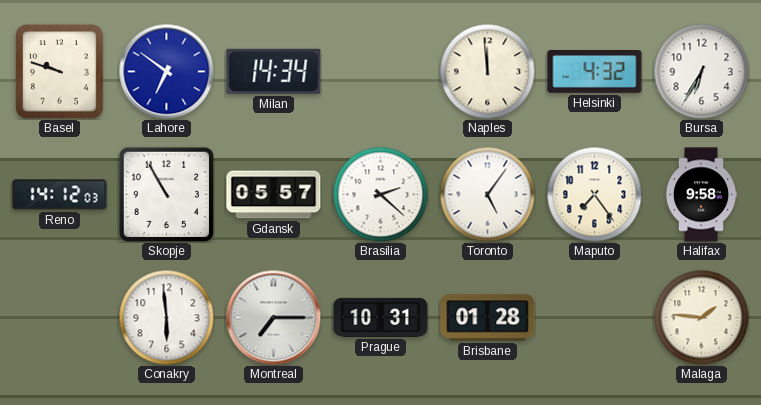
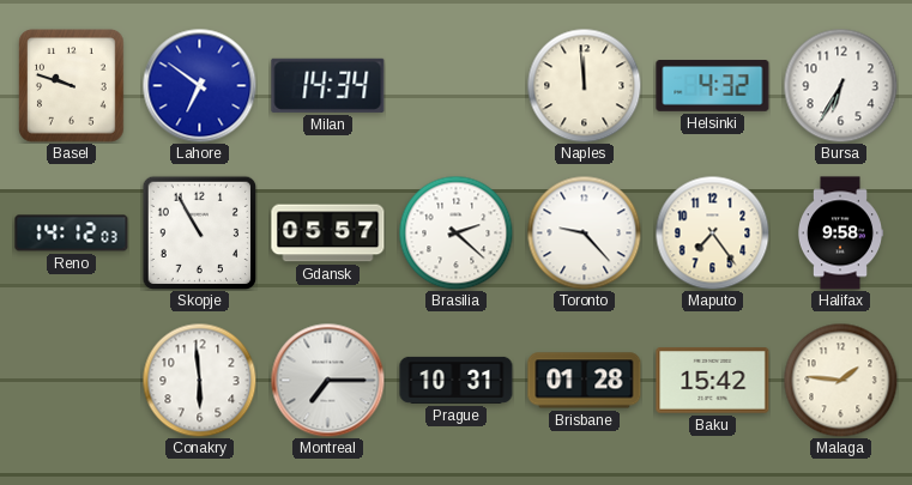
Toronto: 5:06 -> 9:23 (584, 232)
Baku: none -> 15:42 (713, 381)
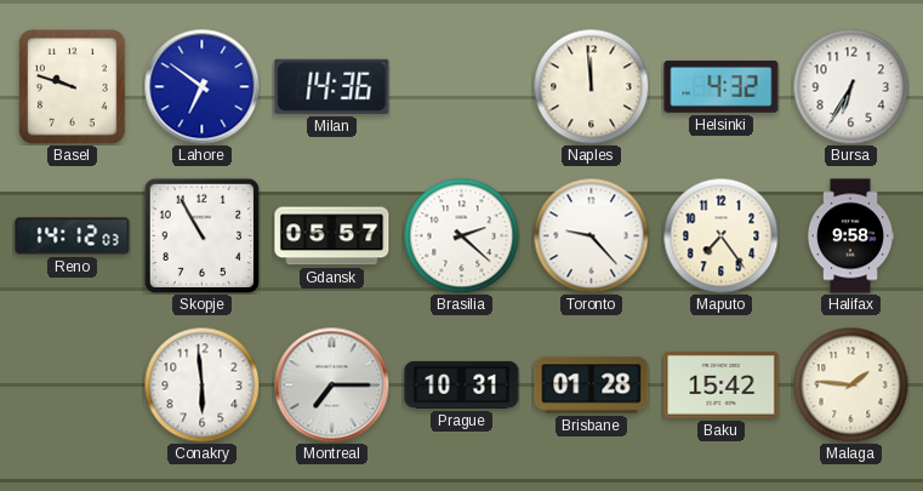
Milan: 14:34 -> 14:36 (332, 86)
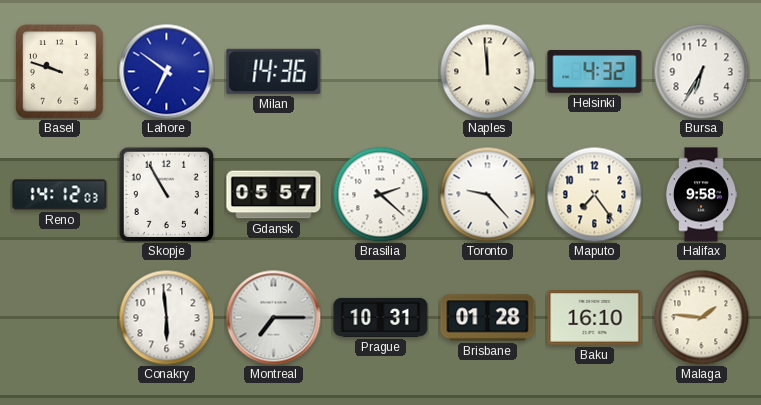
Baku: 15:42 -> 16:10 (595, 318)
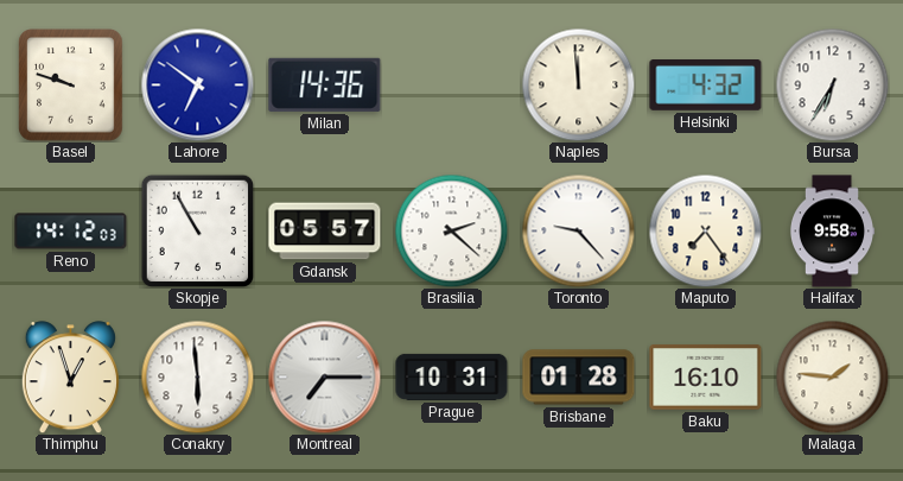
Thimphu: none -> 12:57 (70, 378)
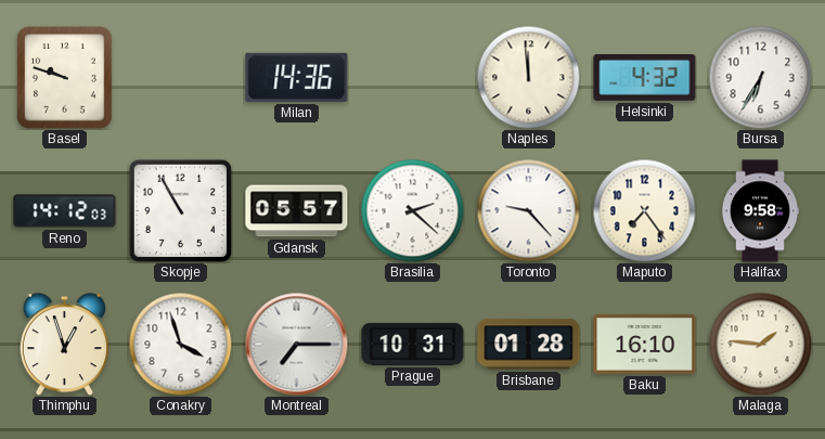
Lahore: 6:51 -> none (197, 84)
Conakry: 5:59 -> 3:57 (180, 344)
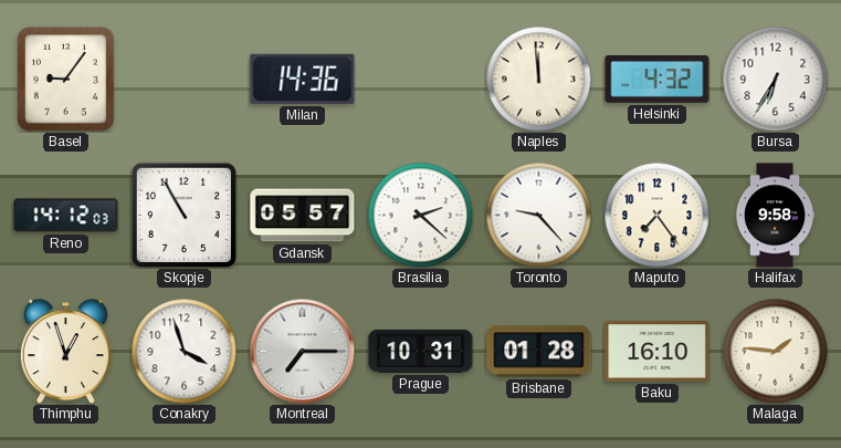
Basel: 9:48 -> 9:06 (66, 80)
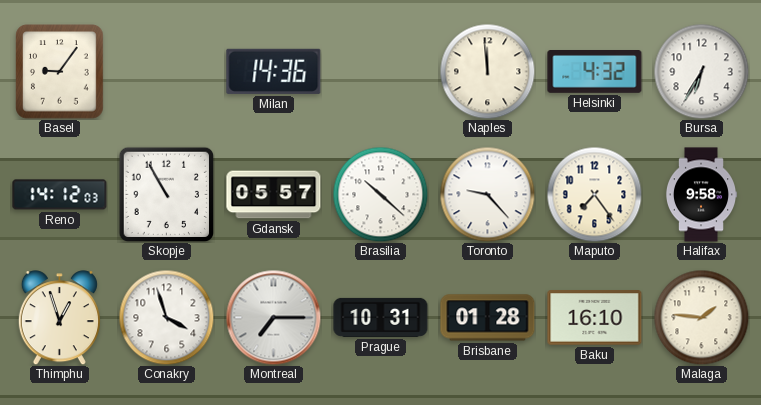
Brasilia: 2:22 -> 10:22 (380, 194)
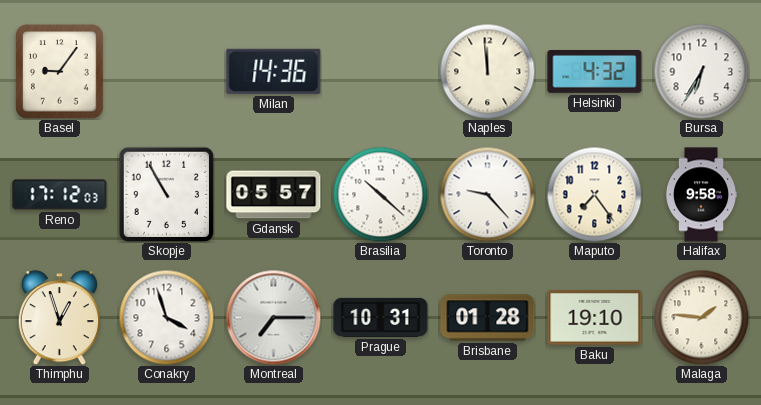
Reno: 14:12 -> 17:12 (60, 195)
Baku: 16:10 -> 19:10 (595, 318)
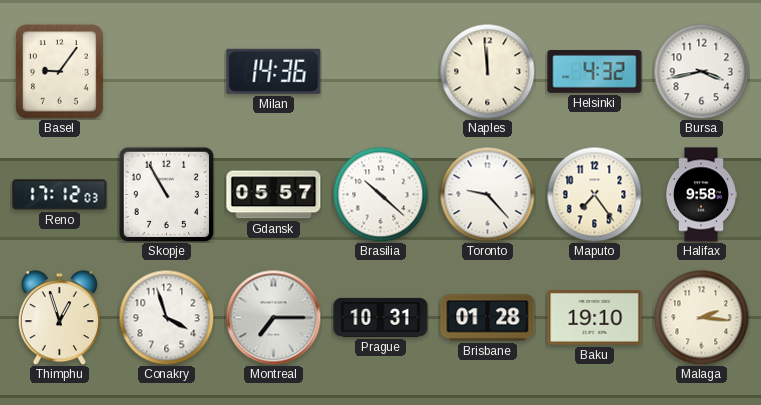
Bursa: 6:35 -> 3:43 (701, 71)
Malaga: 1:46 -> 2:16 (701, 317)
